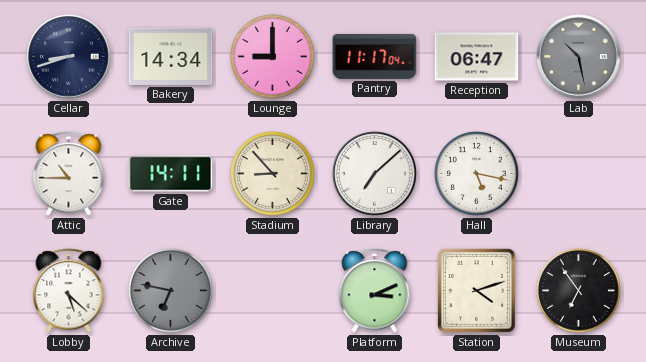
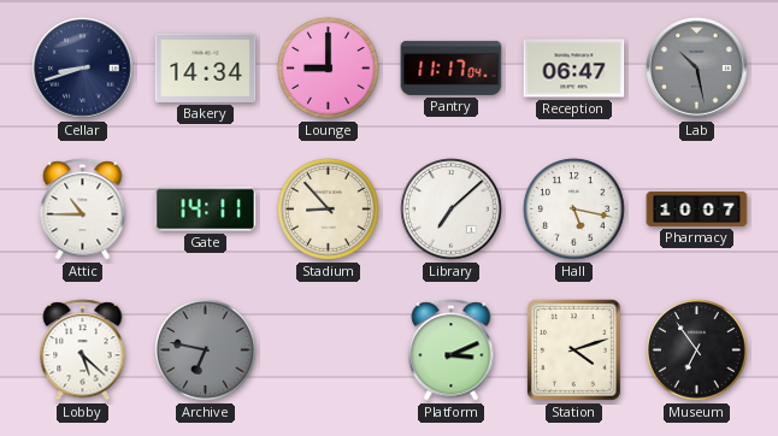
Pharmacy: none -> 10:07 (697, 208)
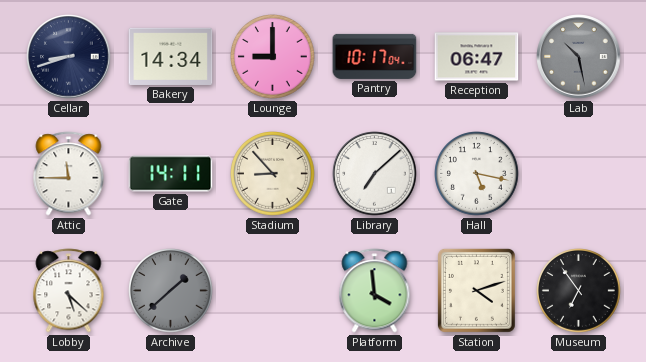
Pantry: 11:17 -> 10:17 (375, 56)
Attic: 10:45 -> 11:45 (69, 174)
Pharmacy: 10:07 -> none (697, 208)
Archive: 6:47 -> 1:38 (171, 291)
Platform: 3:11 -> 3:59 (375, 291)
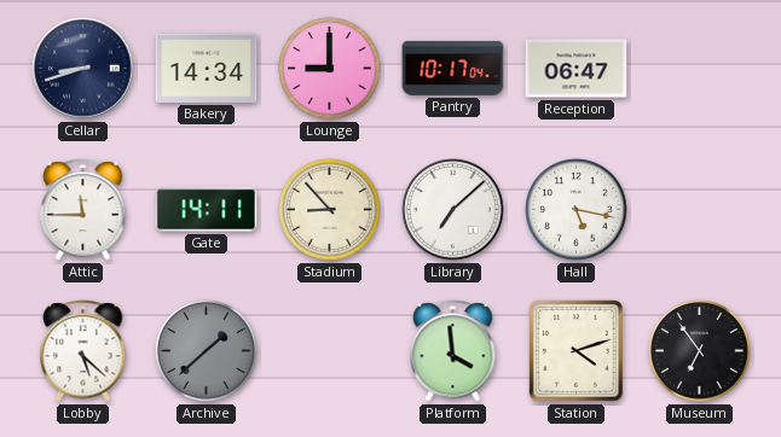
Lab: 10:28 -> none (579, 57)
